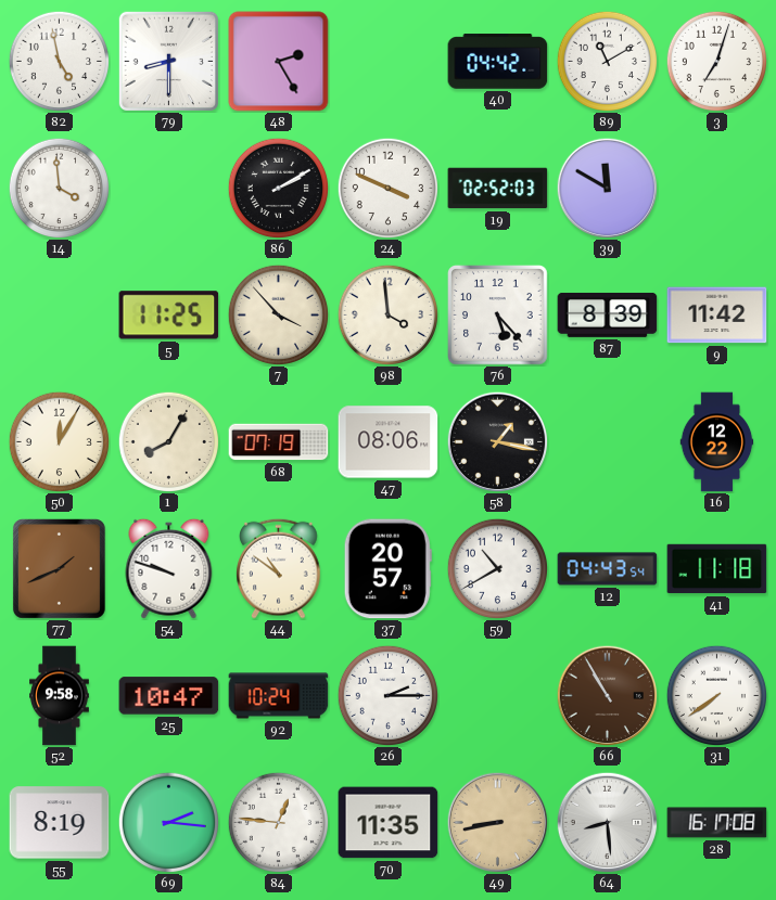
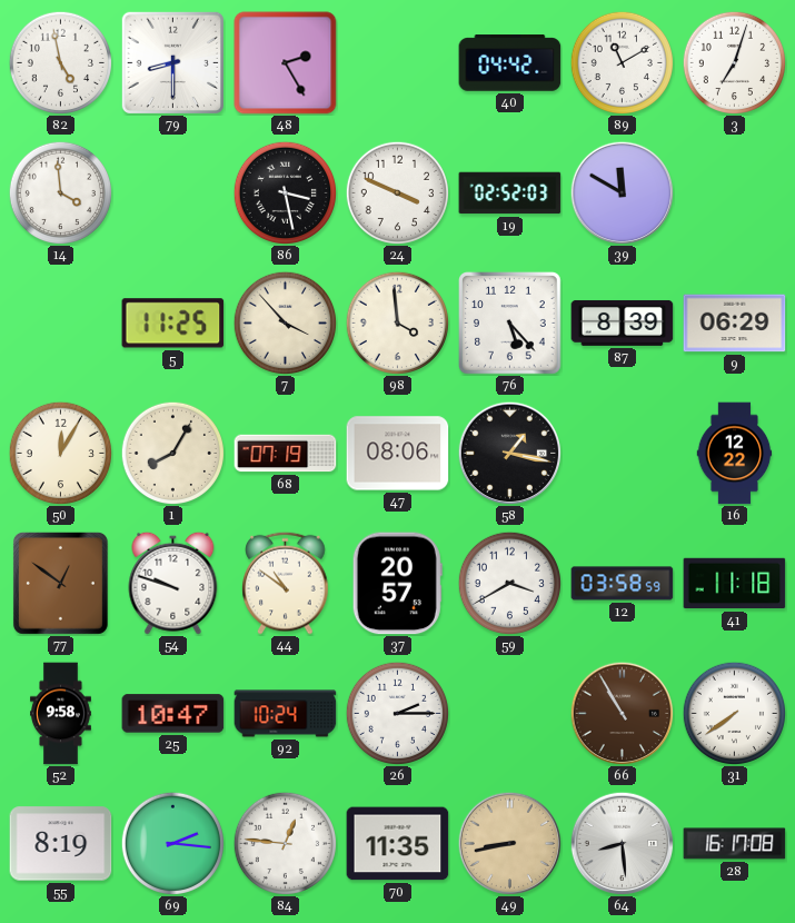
86: 2:10 -> 3:28 (285, 192)
9: 11:42 -> 06:29 (735, 324)
77: 1:41 -> 12:51 (60, 583)
59: 10:40 -> 3:40 (509, 583)
12: 04:43 -> 03:58 (623, 584)
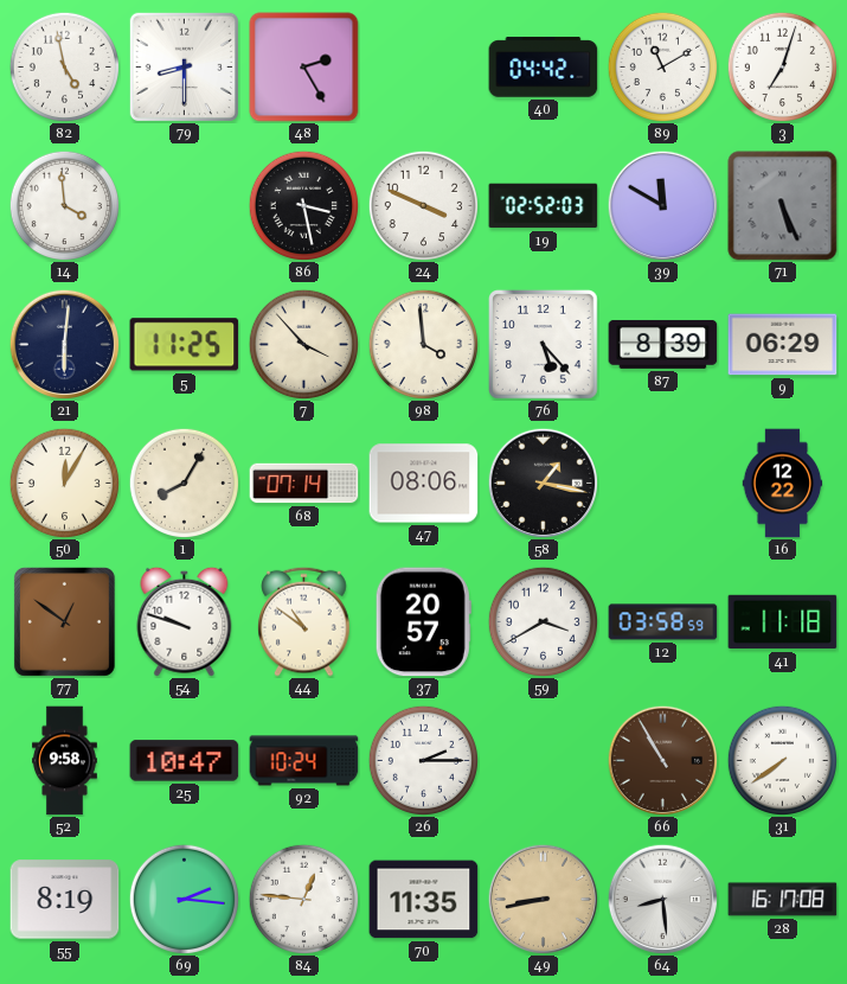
71: none -> 5:26 (783, 206)
21: none -> 6:01 (64, 344)
68: 07:19 -> 07:14 (304, 484)
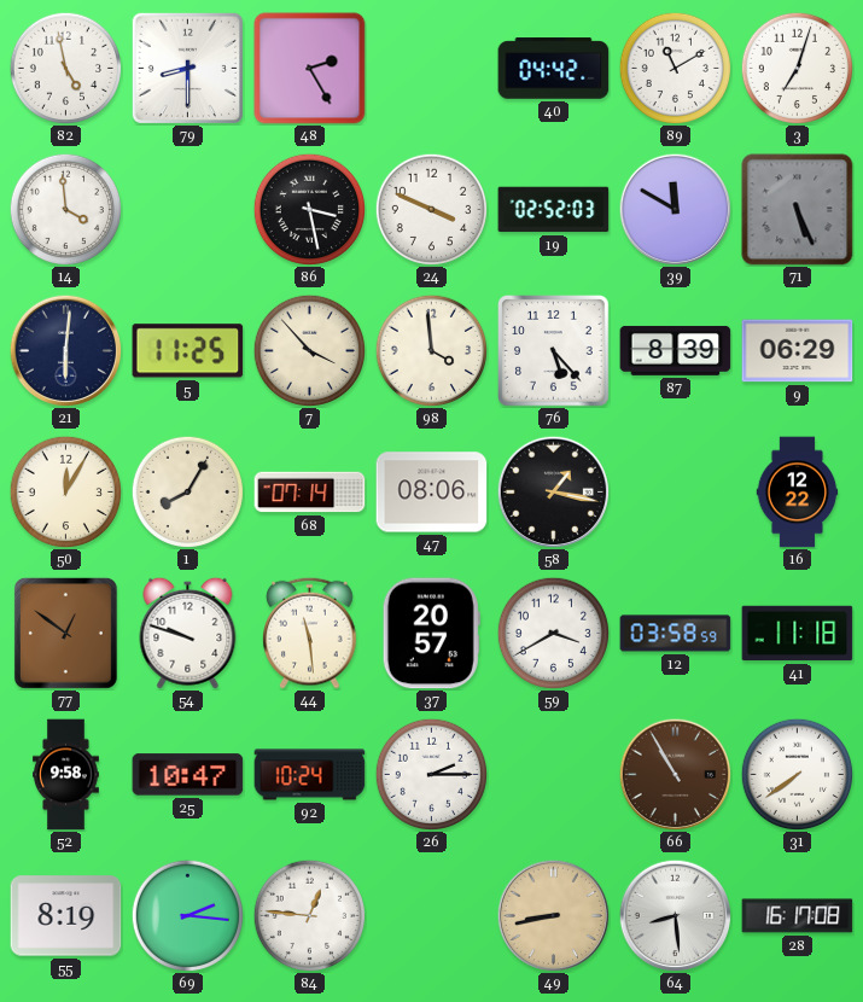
44: 10:51 -> 11:29 (310, 633)
70: 11:35 -> none (424, 900)
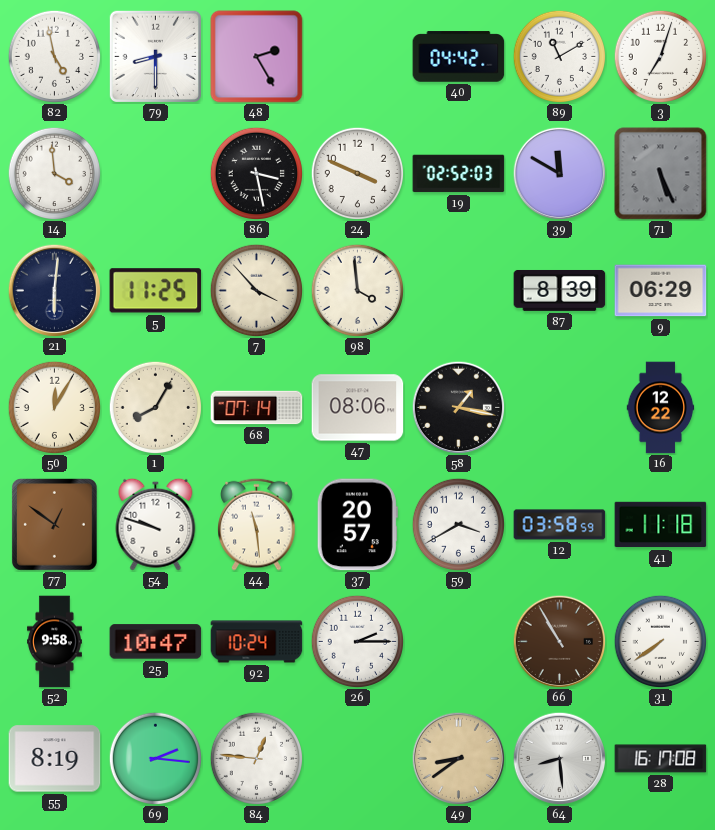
76: 5:23 -> none (554, 351)
49: 8:43 -> 8:39 (458, 758)
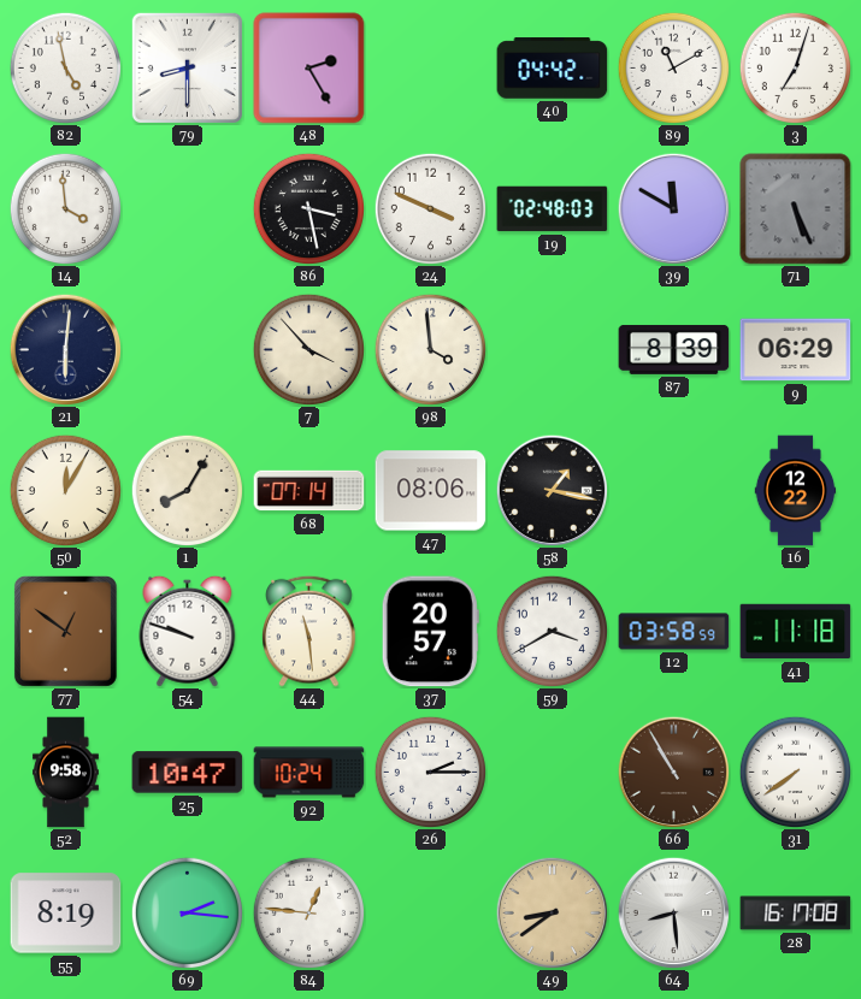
19: 02:52 -> 02:48 (553, 209)
5: 11:25 -> none (156, 291)
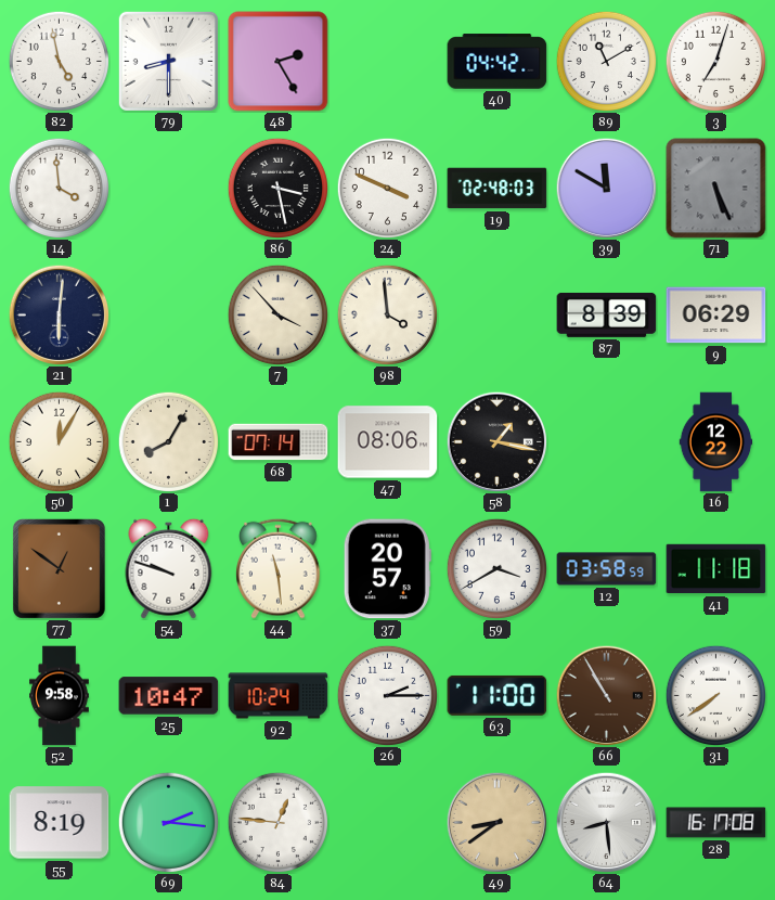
63: none -> 11:00 (498, 695)
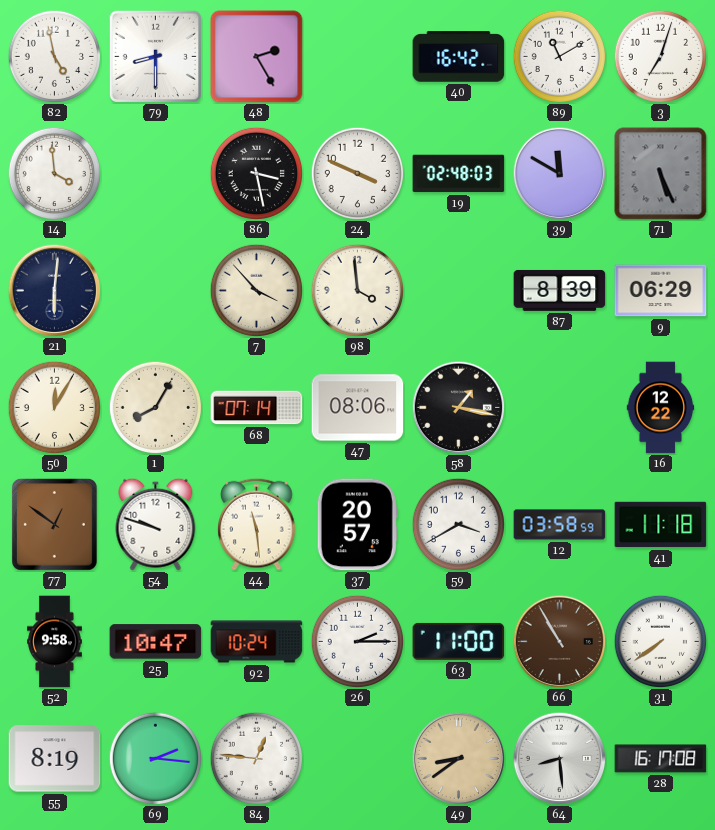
40: 04:42 -> 16:42 (459, 57)
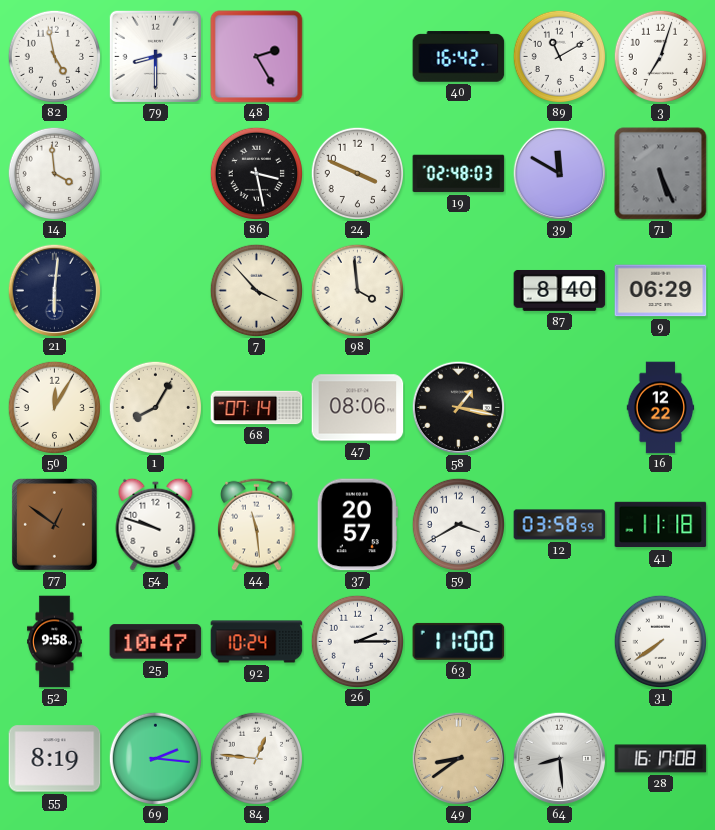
87: 8:39 -> 8:40 (560, 290)
66: 10:55 -> none (559, 641)
